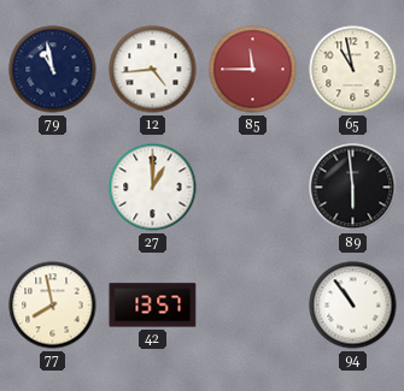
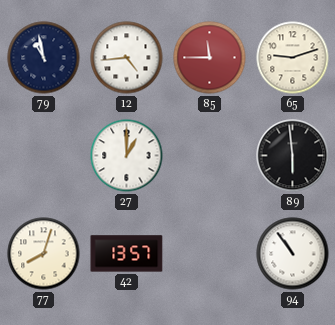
65: 10:58 -> 9:12 (293, 58)
77: 7:58 -> 8:03 (44, 254)
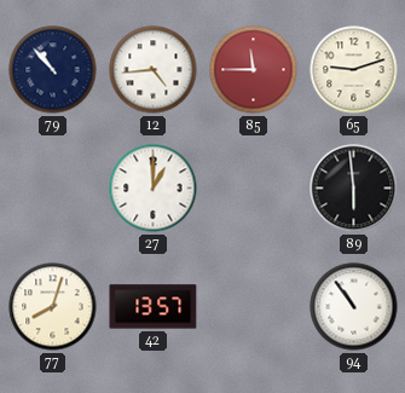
79: 10:58 -> 10:53 (53, 70)
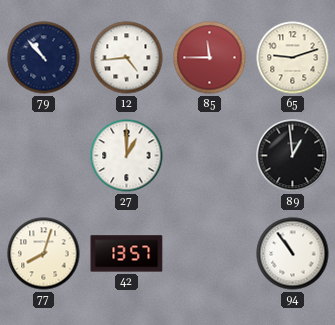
89: 5:59 -> 12:59 (293, 156)
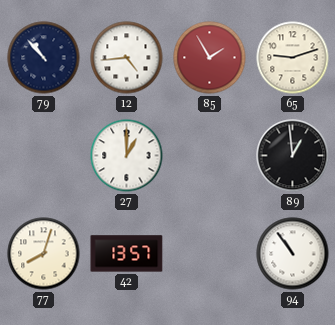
85: 11:45 -> 1:55 (210, 58)
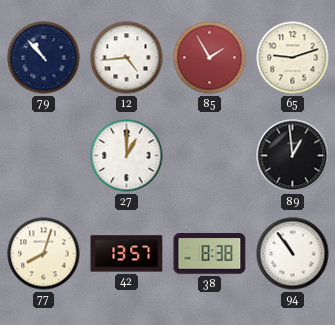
38: none -> 8:38 (210, 254)
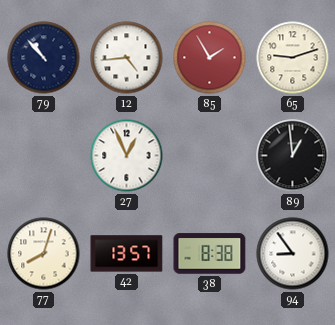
27: 1:00 -> 12:56 (127, 156)
94: 10:54 -> 8:54 (293, 254)
